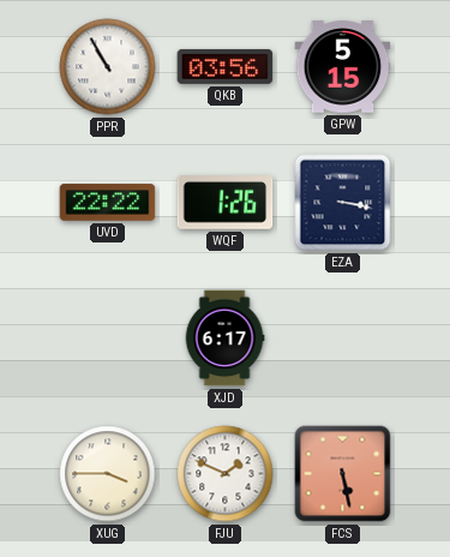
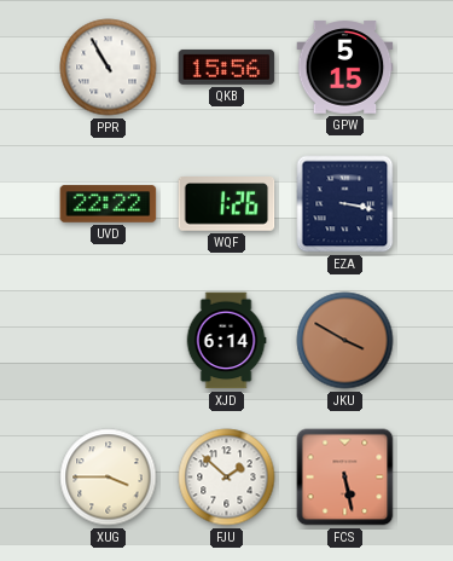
QKB: 03:56 -> 15:56 (227, 66)
XJD: 6:17 -> 6:14 (226, 341)
JKU: none -> 3:50 (345, 341)
FJU: 1:49 -> 1:52 (227, 478)
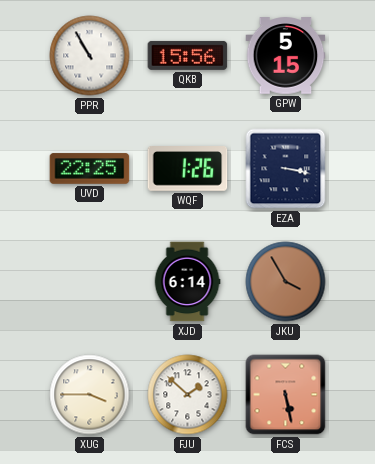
UVD: 22:22 -> 22:25 (90, 169)
JKU: 3:50 -> 3:55 (286, 282)
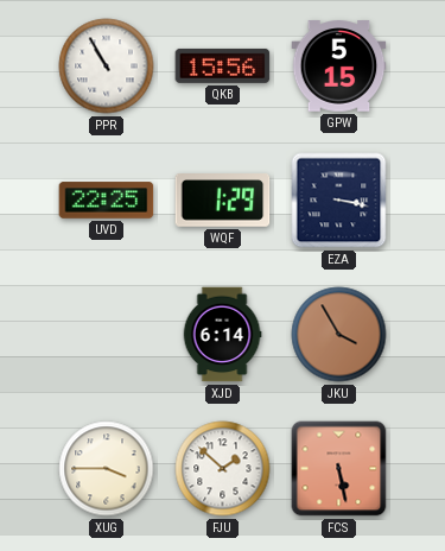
WQF: 1:26 -> 1:29 (223, 201)
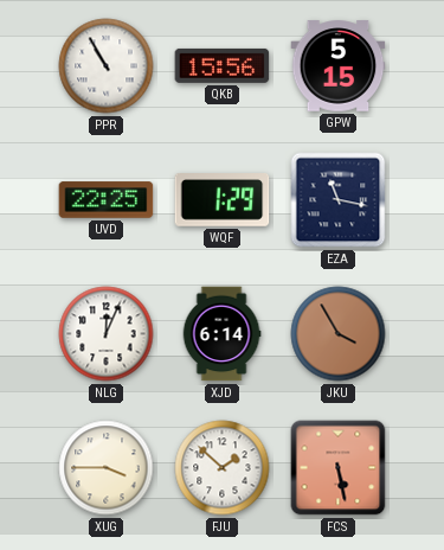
EZA: 3:17 -> 11:17 (339, 200)
NLG: none -> 12:04 (107, 334)
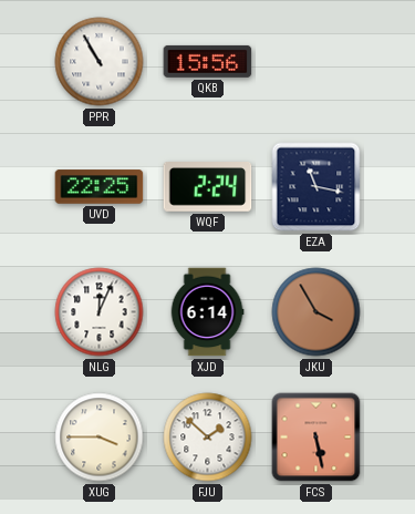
GPW: 5:15 -> none (339, 66)
WQF: 1:29 -> 2:24 (208, 187)
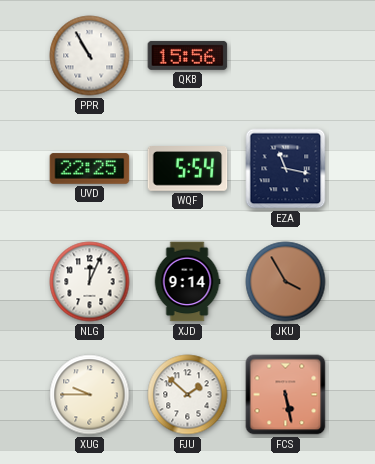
WQF: 2:24 -> 5:54 (188, 169)
XJD: 6:14 -> 9:14 (187, 282)
XUG: 3:45 -> 9:45 (90, 395)
